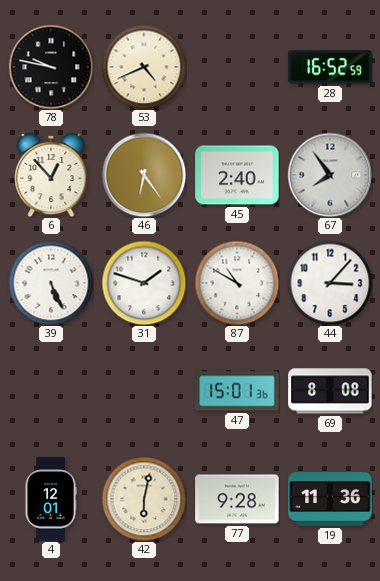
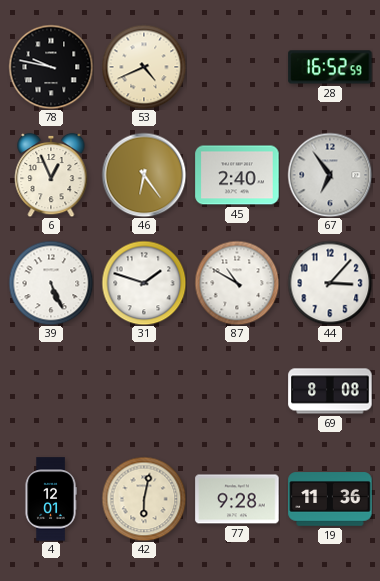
6: 12:53 -> 12:56 (51, 175)
67: 7:54 -> 6:54 (330, 175)
47: 15:01 -> none (237, 391)
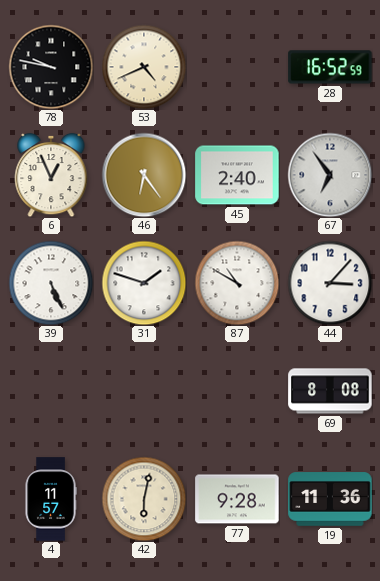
4: 12:01 -> 11:57 (51, 499)
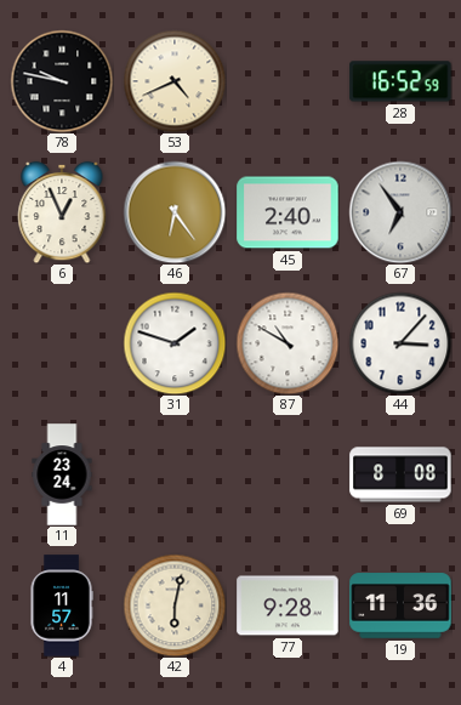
39: 5:26 -> none (51, 283)
11: none -> 23:24 (62, 474)
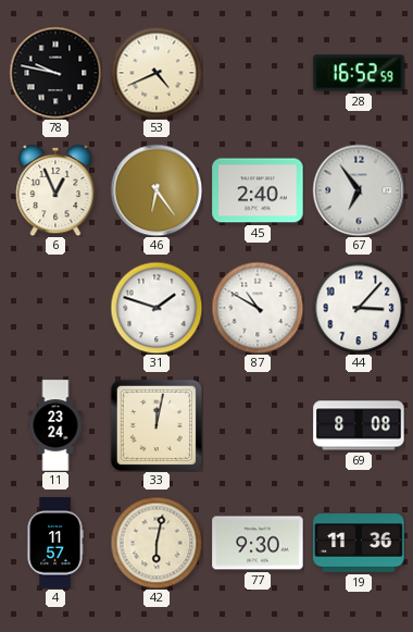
33: none -> 12:02 (155, 424)
77: 9:28 -> 9:30 (258, 543)
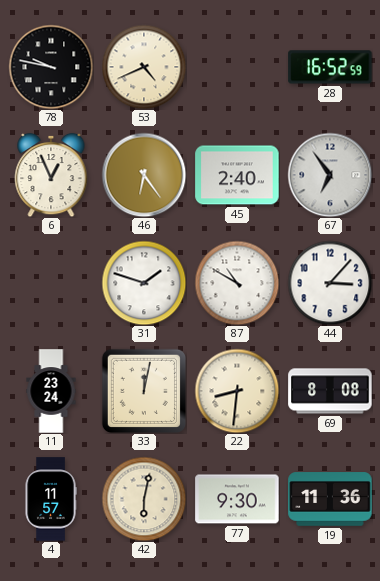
22: none -> 8:31 (237, 391)
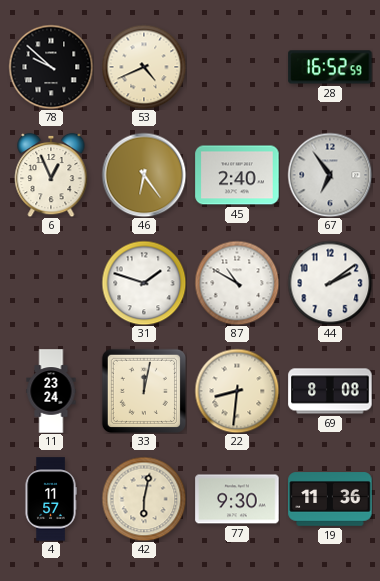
78: 9:47 -> 9:52 (51, 67)
44: 3:07 -> 2:09 (330, 283)
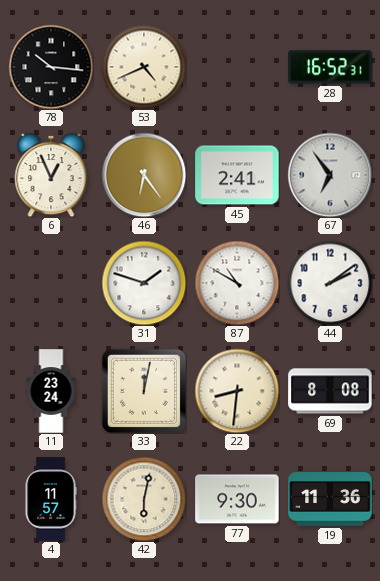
78: 9:52 -> 10:16 (51, 67)
28: 16:52:59 -> 16:52:31 (330, 67)
45: 2:40 -> 2:41 (237, 175)
